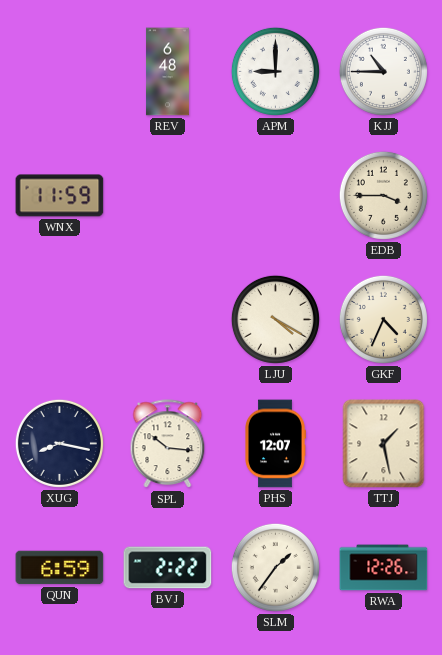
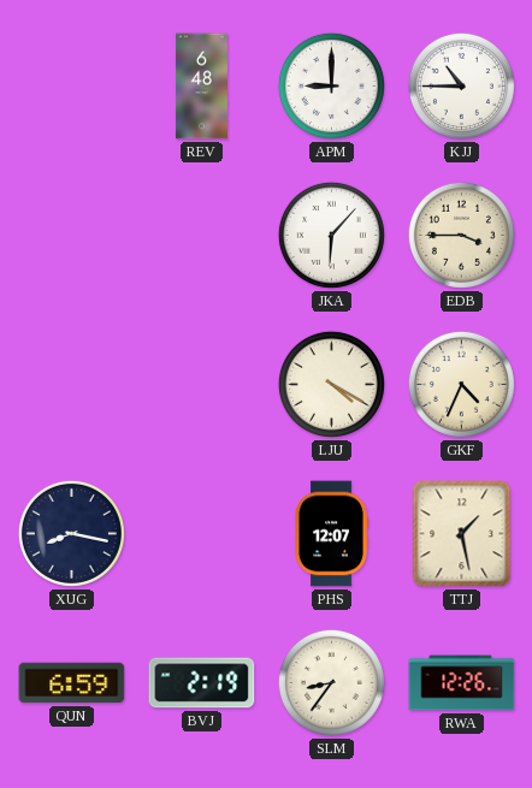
WNX: 11:59 -> none (60, 196)
JKA: none -> 6:07 (331, 235)
SPL: 10:16 -> none (168, 444)
BVJ: 2:22 -> 2:19 (202, 683)
SLM: 1:36 -> 8:36 (331, 682)
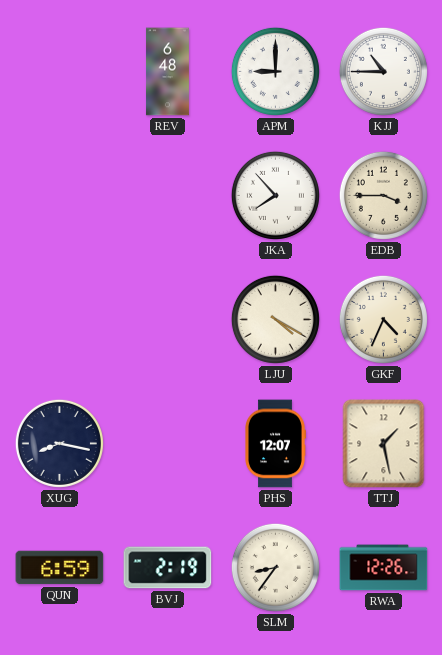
JKA: 6:07 -> 7:53 (275, 195)
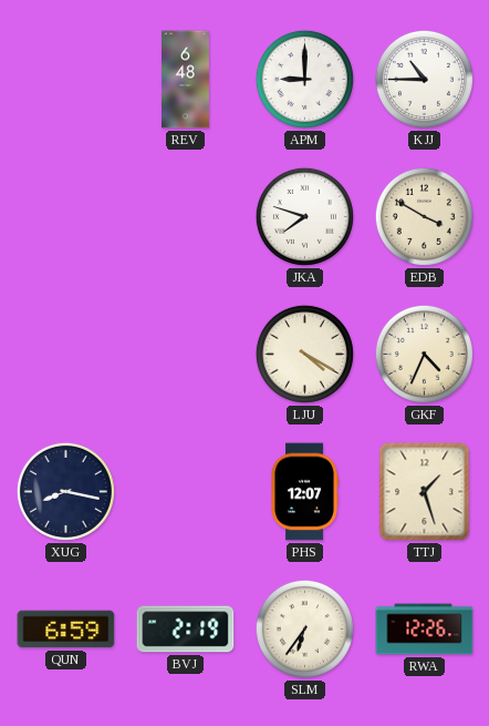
JKA: 7:53 -> 7:48 (304, 216)
EDB: 3:45 -> 3:50 (424, 216)
TTJ: 1:28 -> 1:27 (425, 492)
SLM: 8:36 -> 6:36 (304, 628)
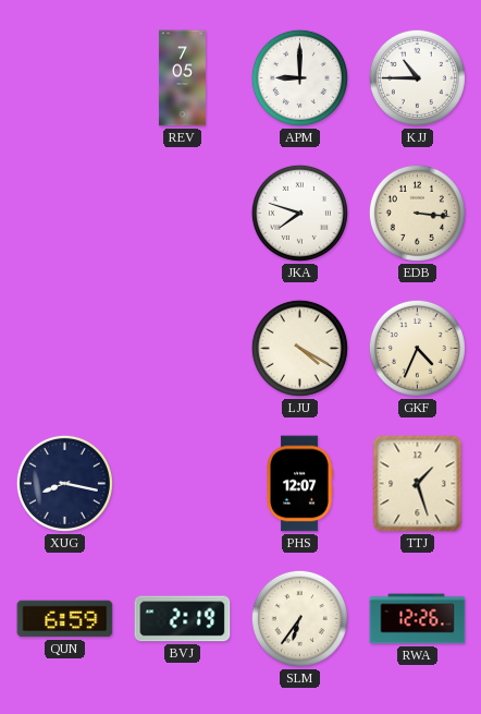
REV: 6:48 -> 7:05 (182, 78)
EDB: 3:50 -> 3:16 (417, 213)
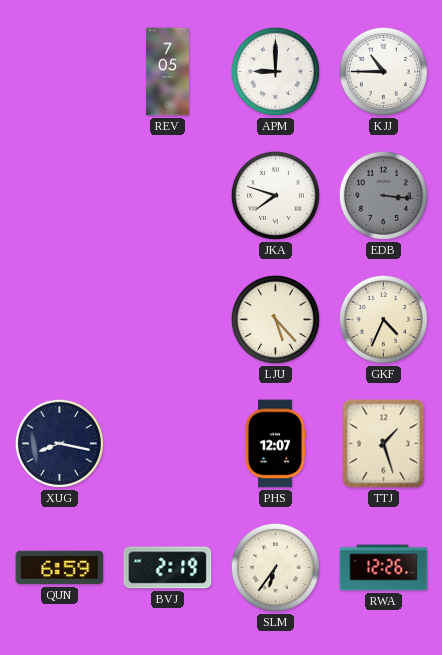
EDB dial: cream -> grey (383, 195)
LJU: 4:20 -> 5:23 (275, 319)
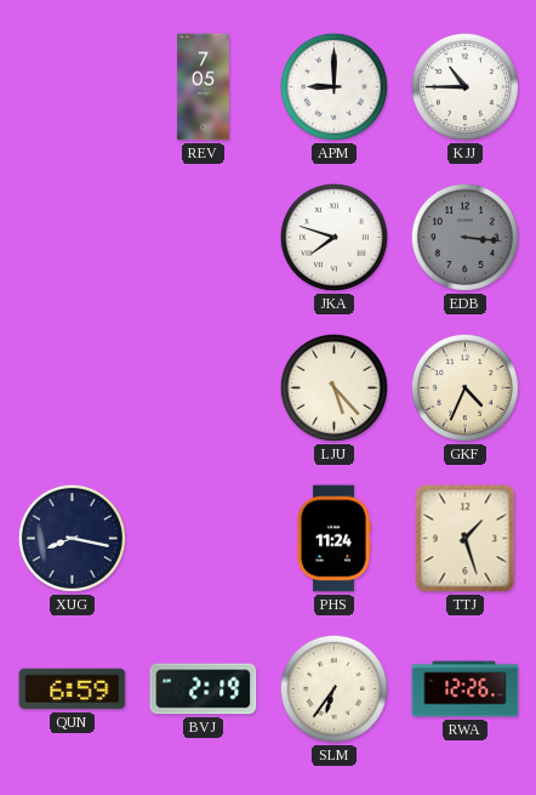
PHS: 12:07 -> 11:24 (333, 539)
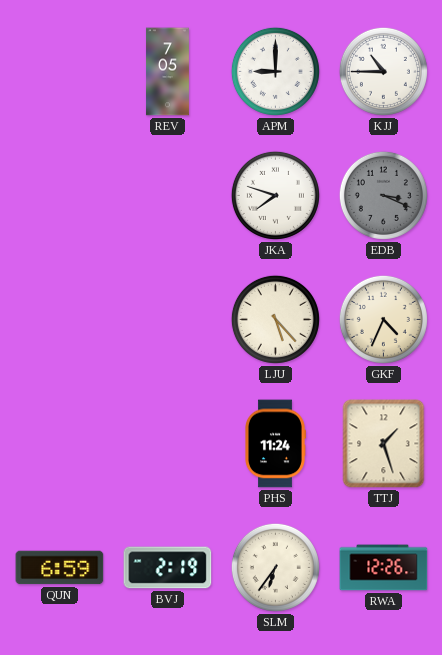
EDB: 3:16 -> 3:19 (383, 195)
XUG: 8:17 -> none (72, 538)
